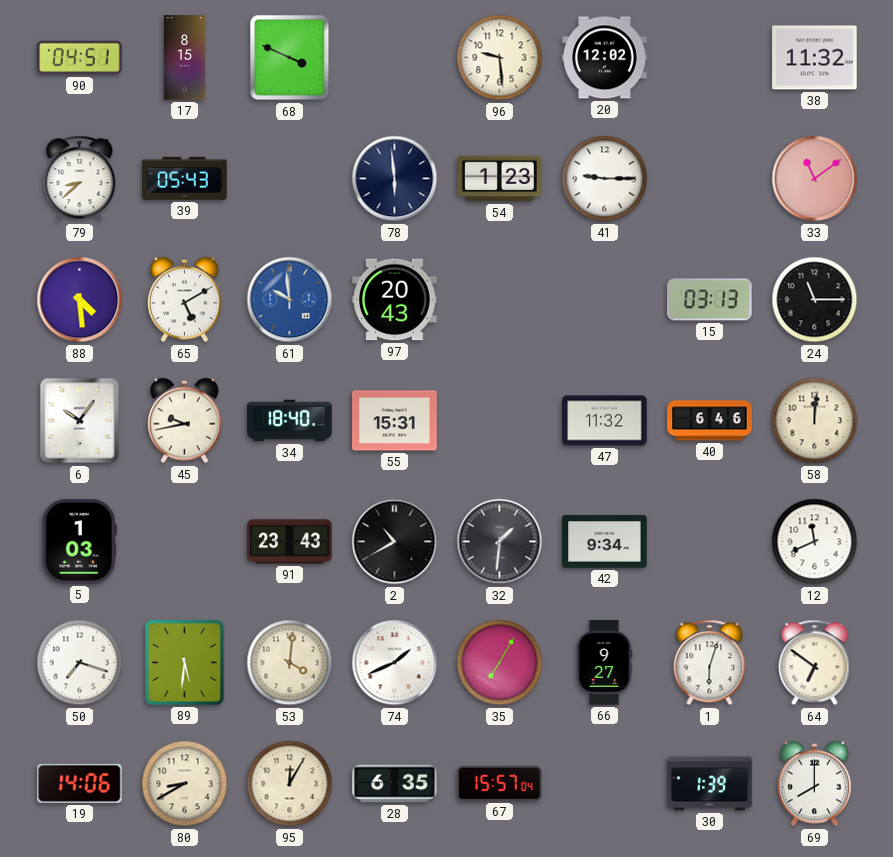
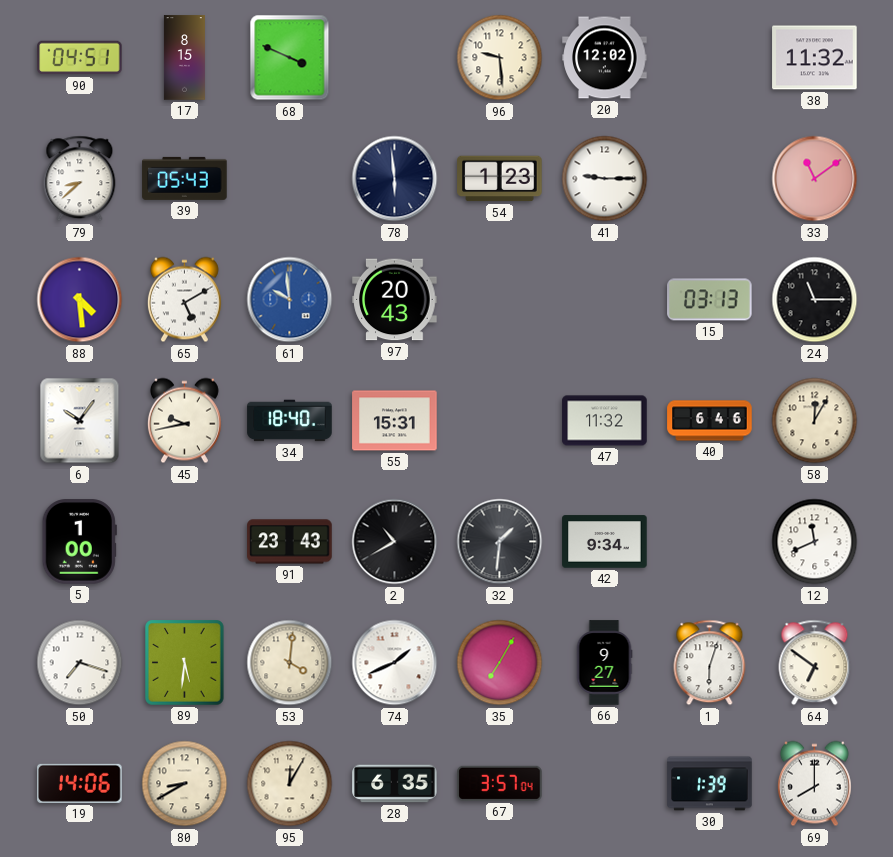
58: 12:01 -> 12:05 (815, 421)
5: 1:03 -> 1:00 (79, 542)
67: 15:57 -> 3:57 (500, 783)
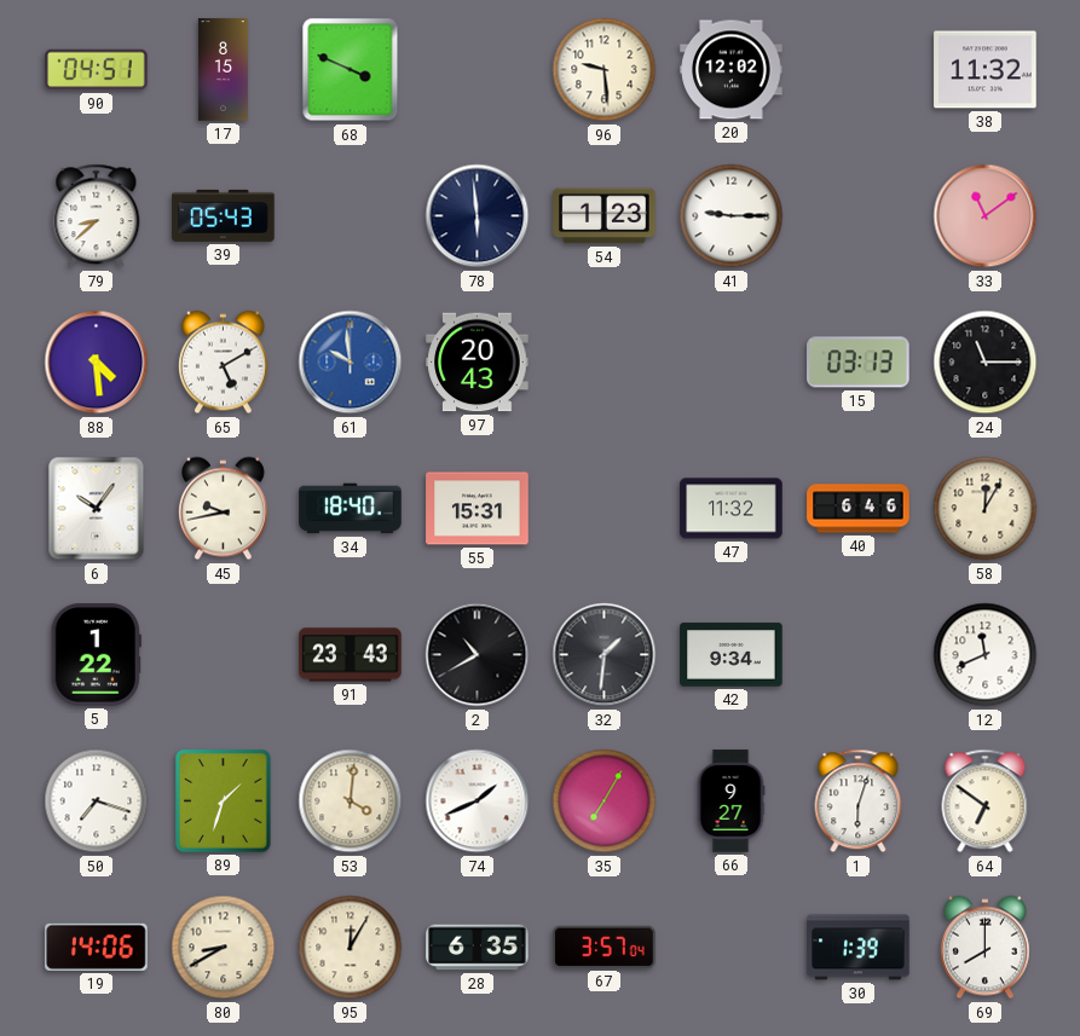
5: 1:00 -> 1:22 (96, 655)
89: 5:31 -> 1:33 (224, 801)
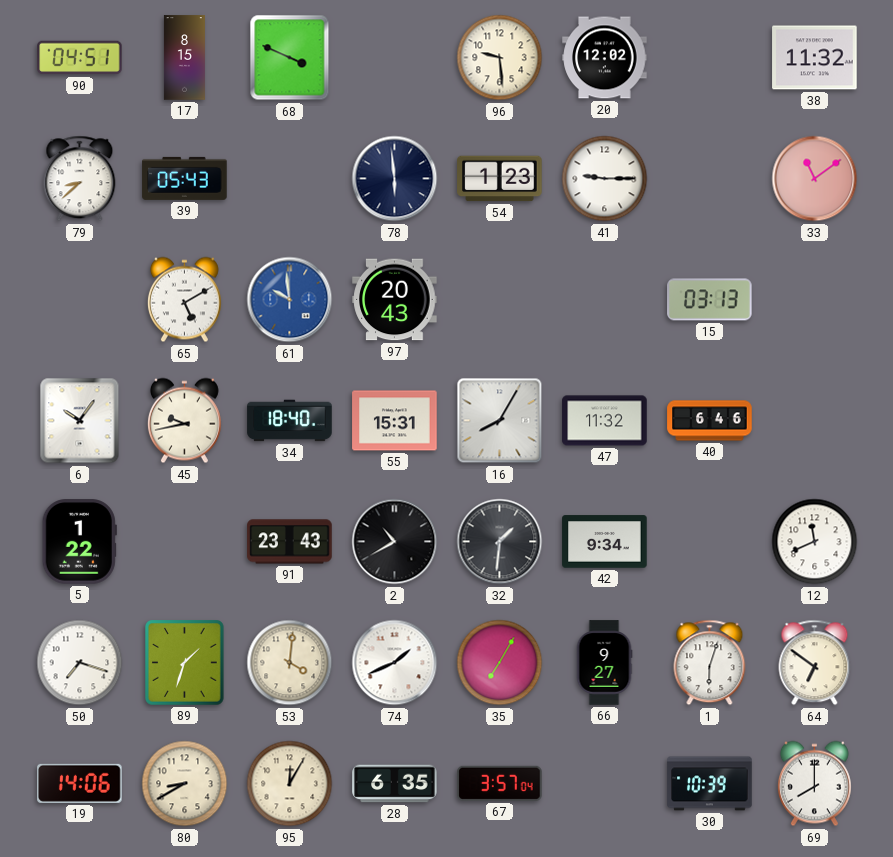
88: 4:29 -> none (97, 363)
24: 11:15 -> none (986, 363)
16: none -> 8:05 (500, 421)
58: 12:05 -> none (986, 509)
30: 1:39 -> 10:39 (710, 784)
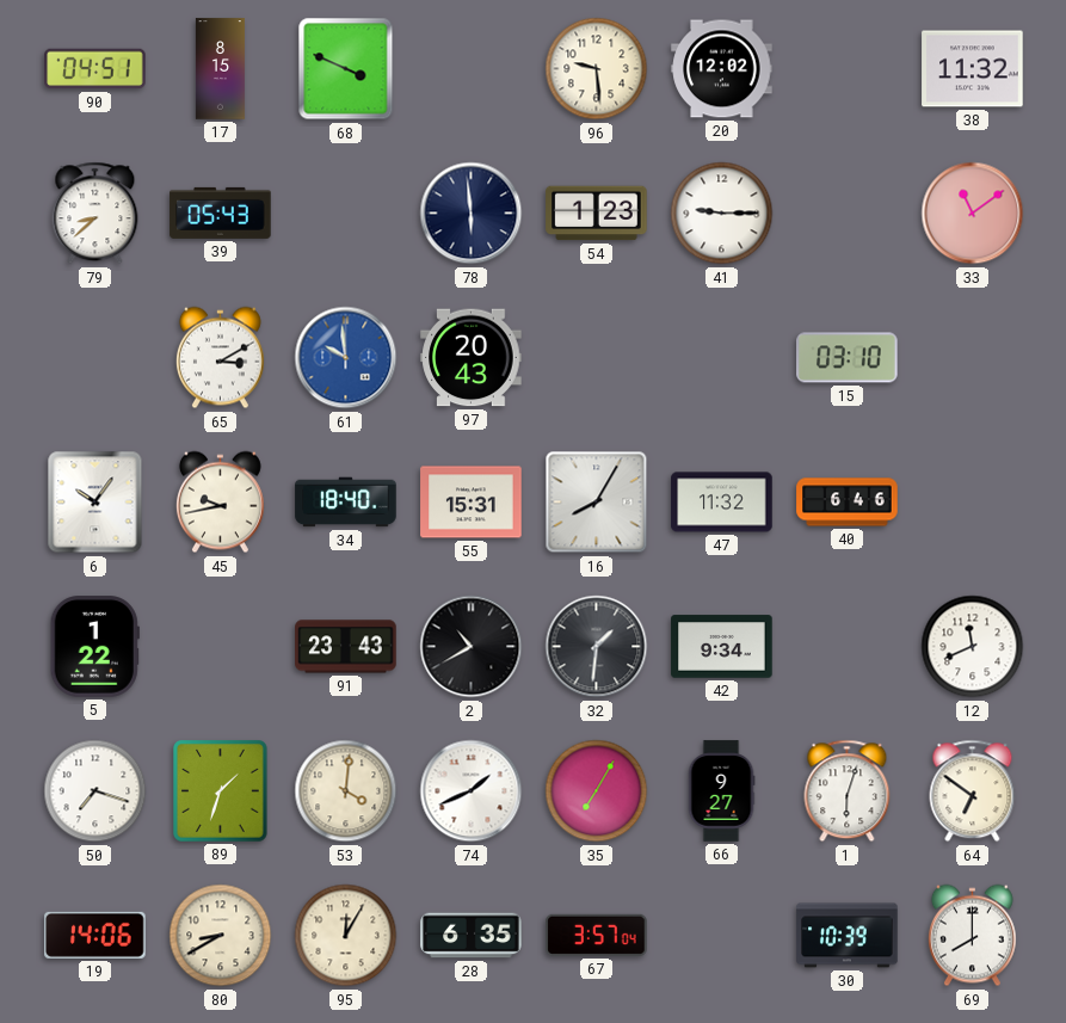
65: 5:10 -> 3:10 (220, 358)
15: 03:13 -> 03:10 (848, 358)
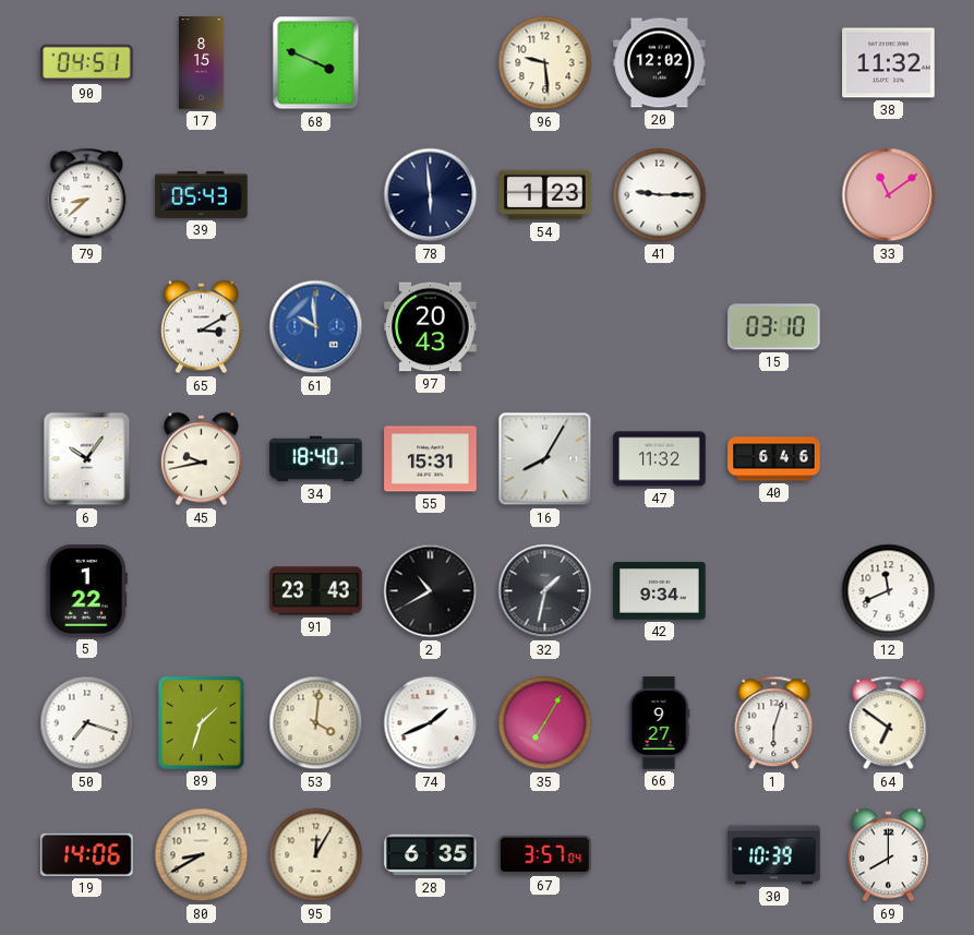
32: 1:31 -> 1:32 (545, 591)
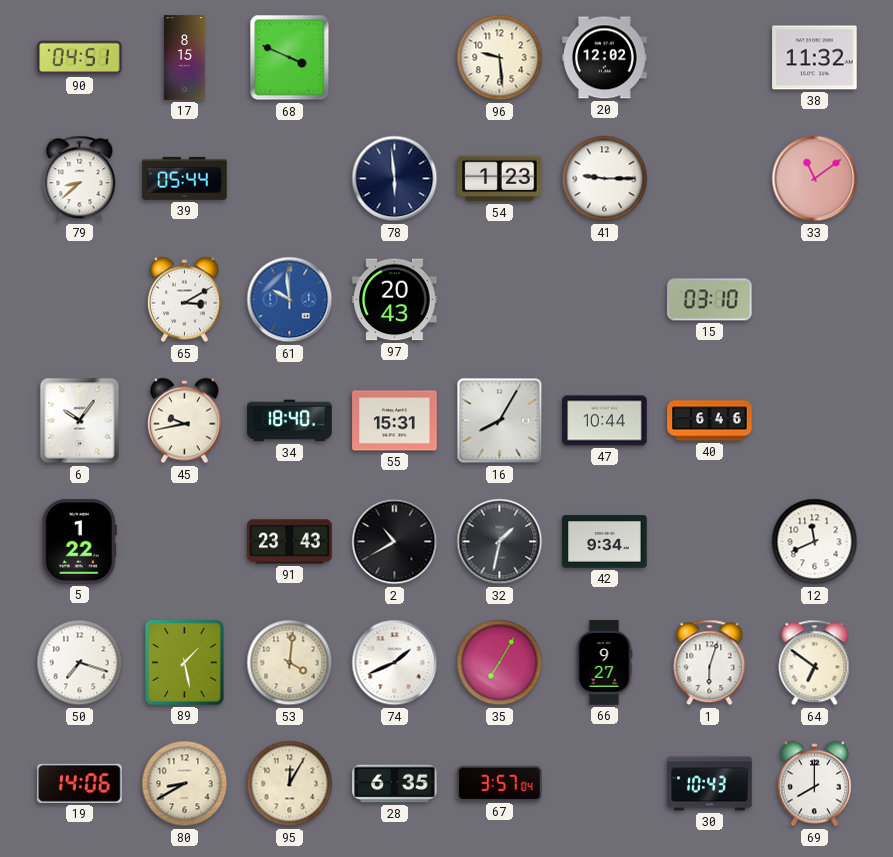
39: 05:43 -> 05:44 (185, 178)
47: 11:32 -> 10:44 (605, 421)
89: 1:33 -> 1:28 (185, 663)
30: 10:39 -> 10:43 (710, 784)
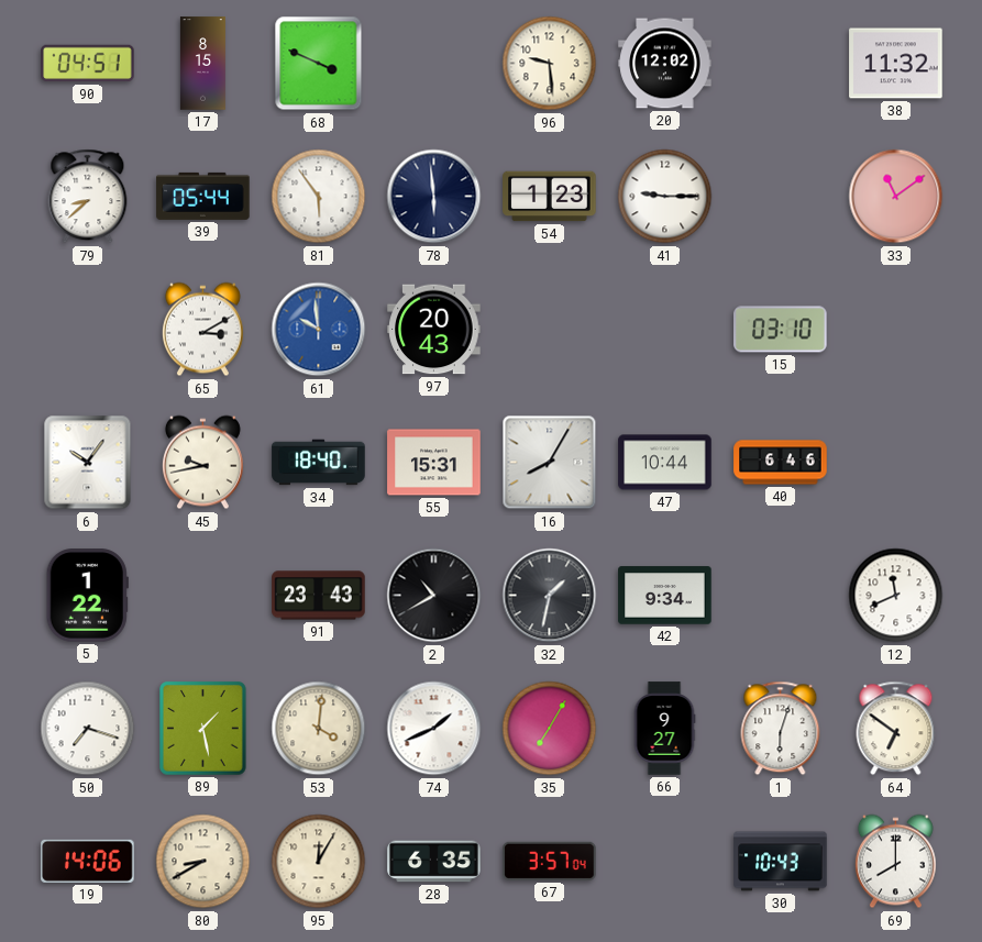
81: none -> 5:54 (319, 197)
